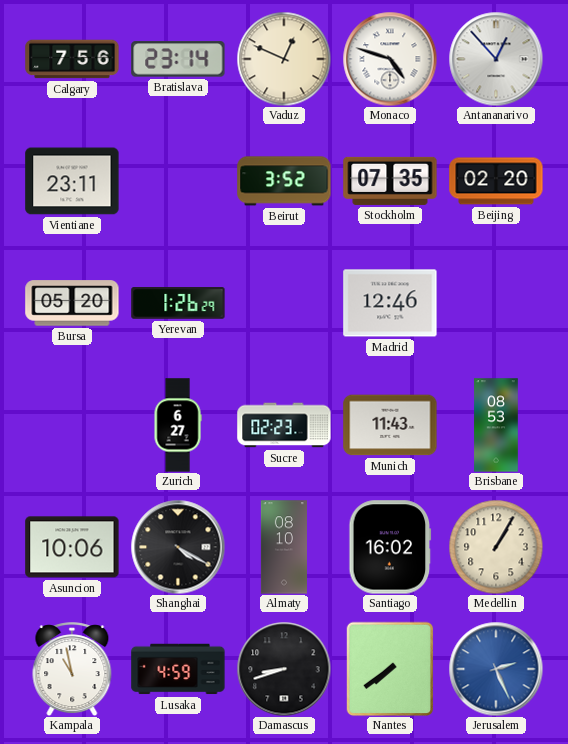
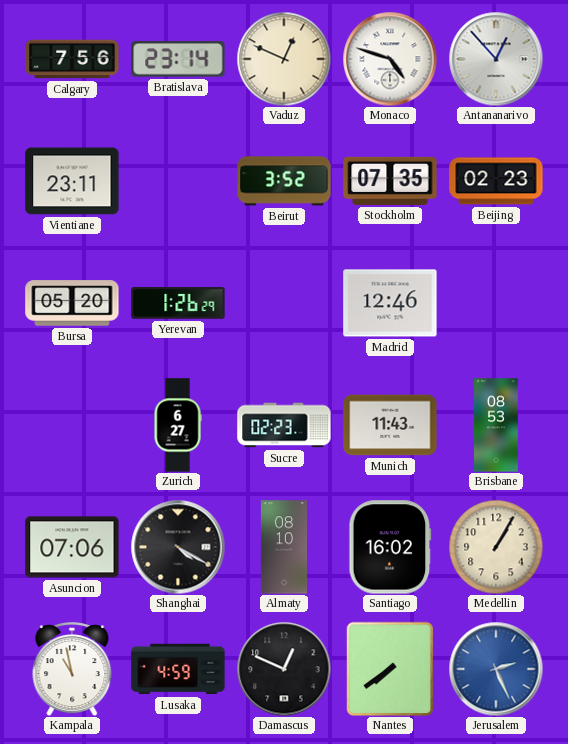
Beijing: 02:20 -> 02:23 (496, 181)
Asuncion: 10:06 -> 07:06 (72, 547)
Damascus: 8:42 -> 12:49 (284, 669)
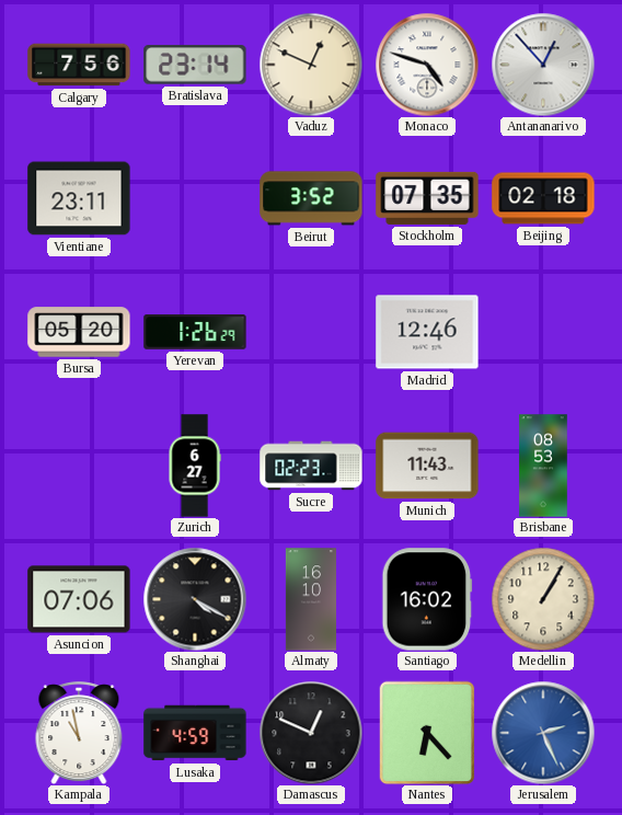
Beijing: 02:23 -> 02:18 (543, 198)
Almaty: 08:10 -> 16:10 (311, 599)
Nantes: 7:39 -> 6:23 (427, 733)
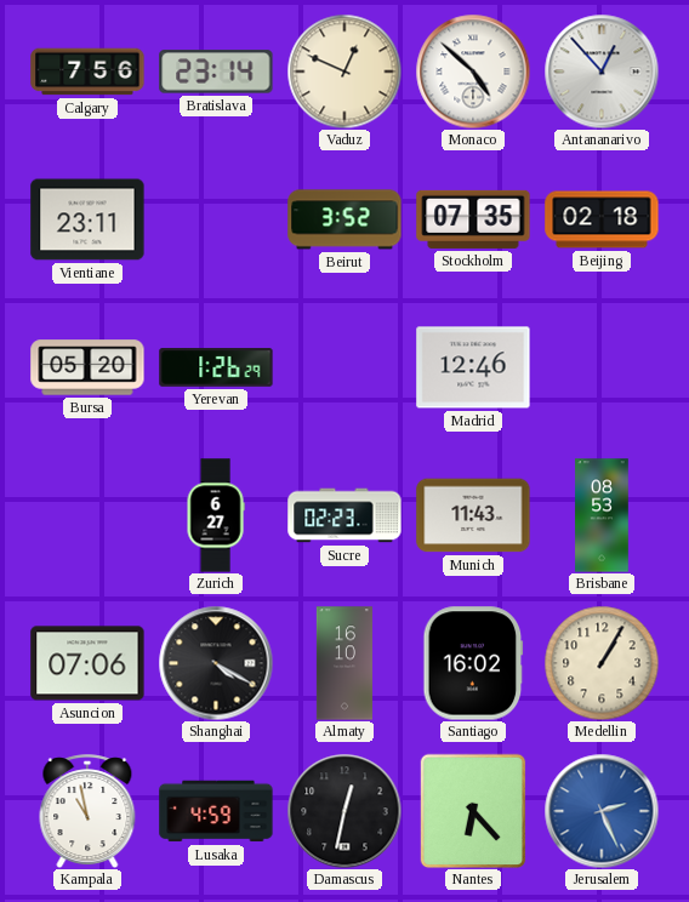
Monaco: 4:48 -> 4:52 (473, 72)
Damascus: 12:49 -> 12:32 (344, 811)
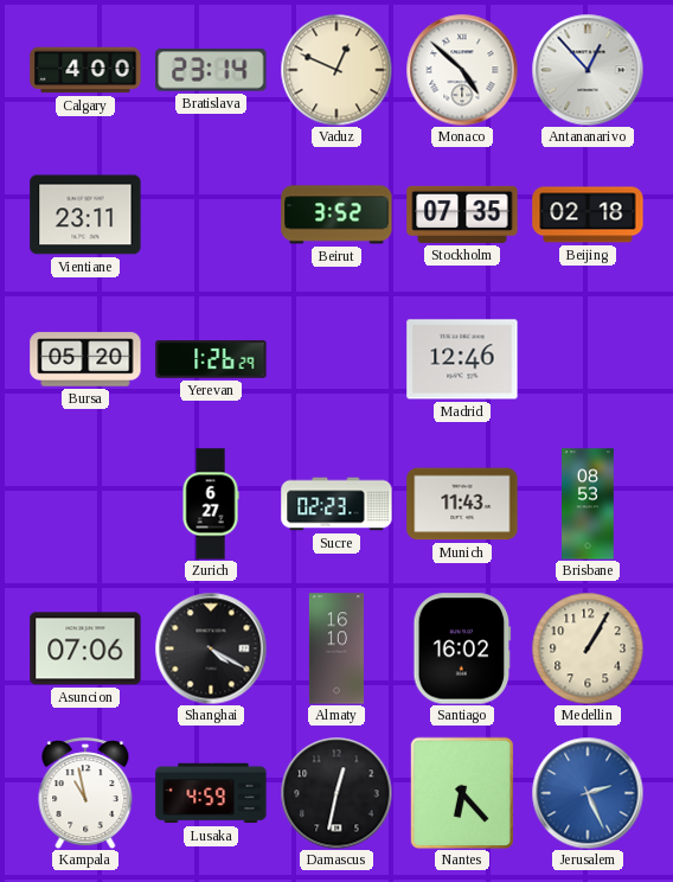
Calgary: 7:56 -> 4:00 (85, 70)
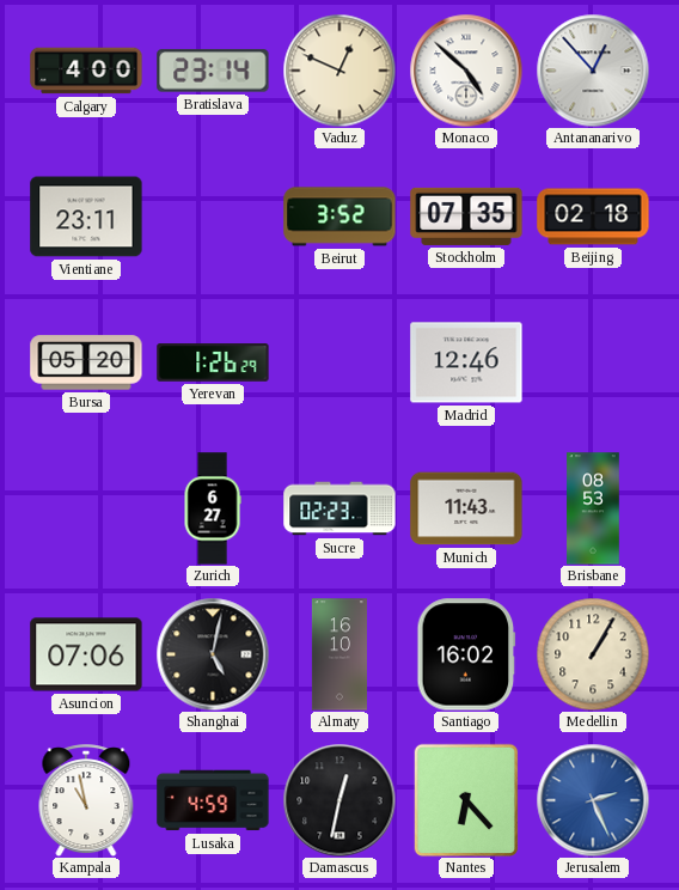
Shanghai: 4:20 -> 5:02 (213, 654)
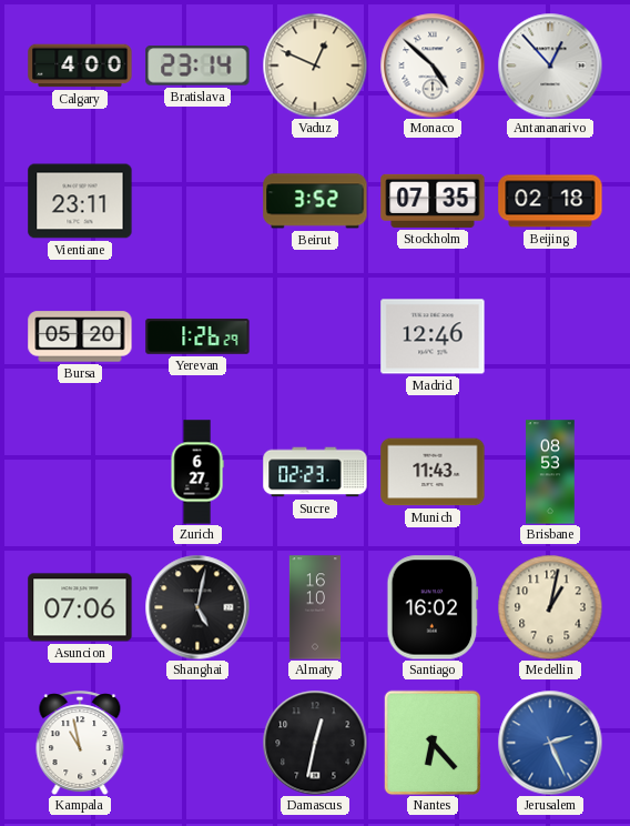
Medellin: 1:05 -> 1:02 (550, 607)
Lusaka: 4:59 -> none (213, 800)
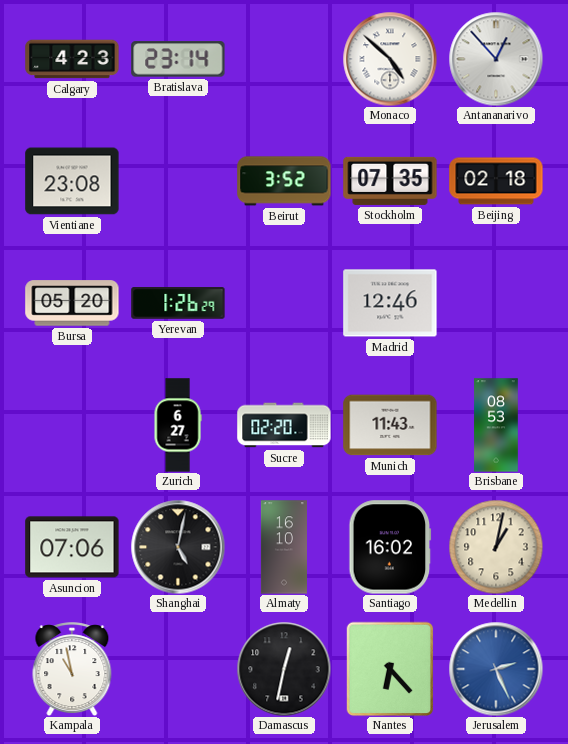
Calgary: 4:00 -> 4:23 (72, 59)
Vaduz: 12:49 -> none (315, 66)
Vientiane: 23:11 -> 23:08 (72, 181)
Sucre: 02:23 -> 02:20 (284, 425)
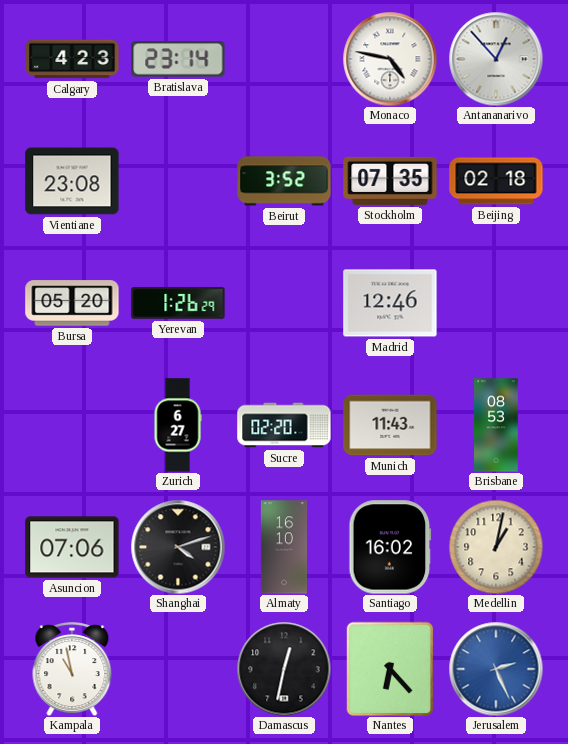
Monaco: 4:52 -> 4:47 (390, 59)
Shanghai: 5:02 -> 4:12 (178, 547)
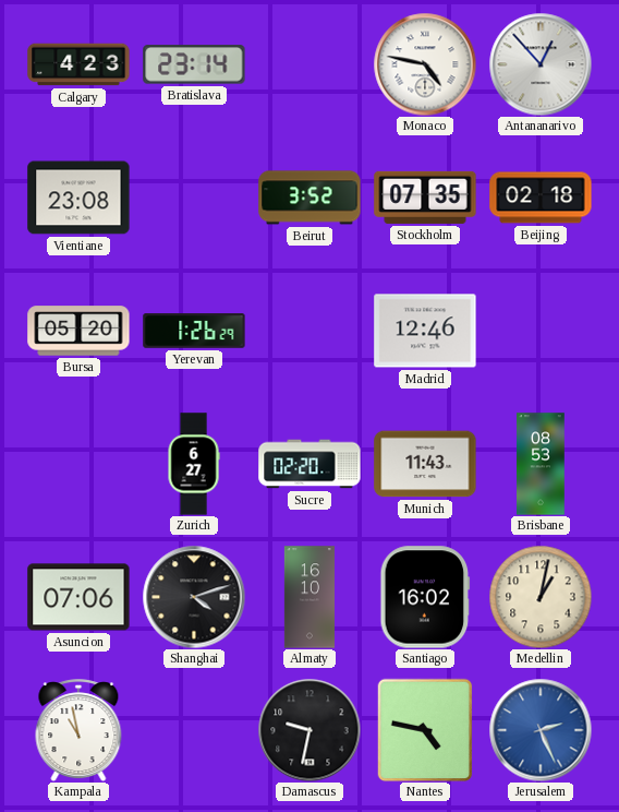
Damascus: 12:32 -> 9:32 (309, 730)
Nantes: 6:23 -> 4:47 (425, 730)
